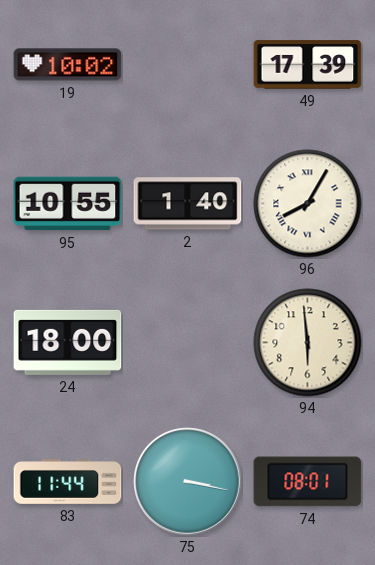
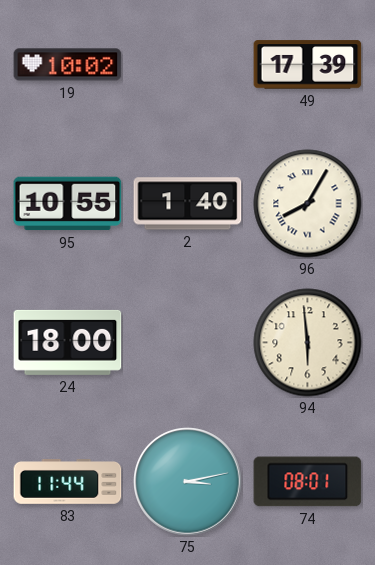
75: 3:17 -> 3:13 (188, 482)
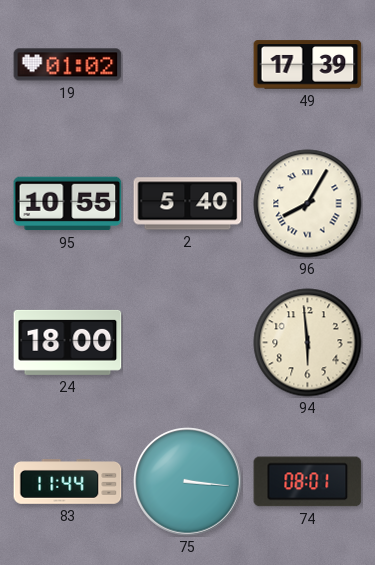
19: 10:02 -> 01:02 (68, 65)
2: 1:40 -> 5:40 (188, 204)
75: 3:13 -> 3:16 (188, 482)
